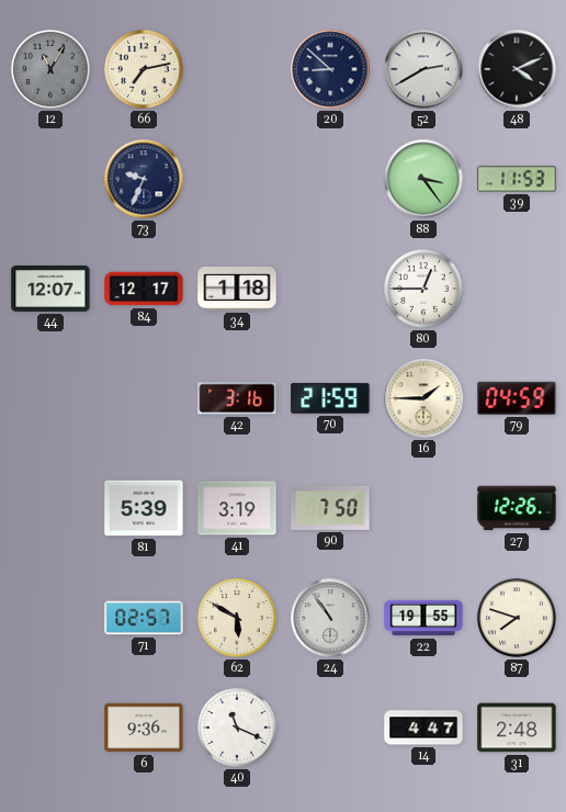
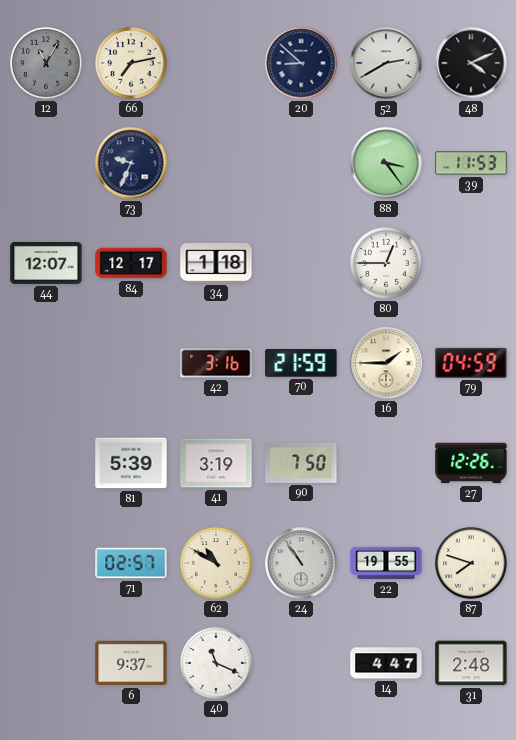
62: 5:50 -> 10:50 (216, 563)
6: 9:36 -> 9:37 (131, 663)
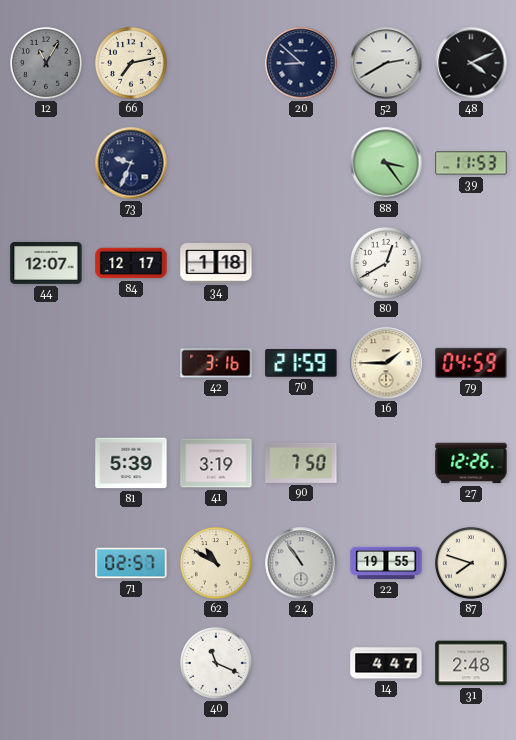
80: 12:45 -> 12:40 (386, 263)
6: 9:37 -> none (131, 663)
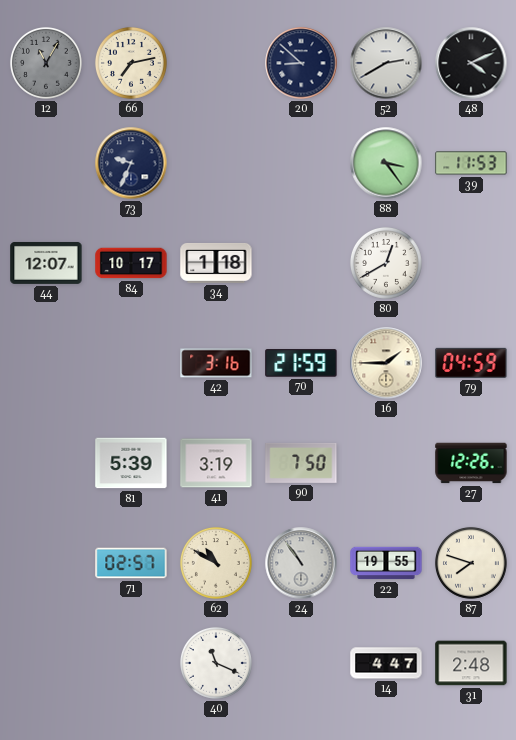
84: 12:17 -> 10:17 (131, 263)
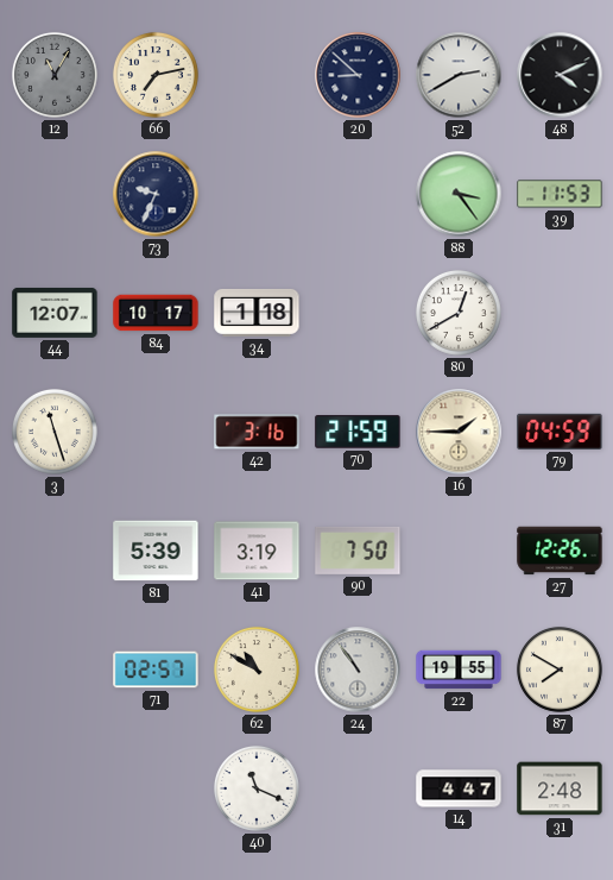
3: none -> 11:27 (55, 432)
87: 7:48 -> 7:50 (560, 670)
